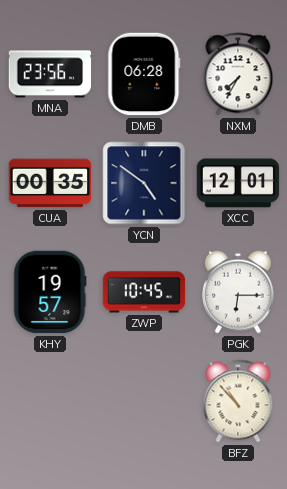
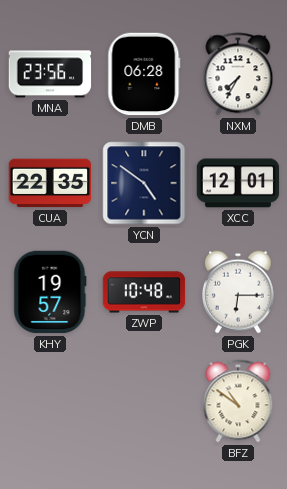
CUA: 00:35 -> 22:35 (50, 183)
ZWP: 10:45 -> 10:48 (144, 292)
BFZ: 10:53 -> 10:51 (238, 401)
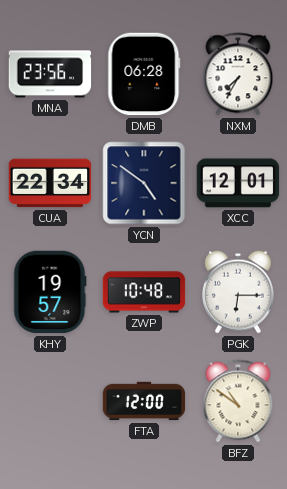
CUA: 22:35 -> 22:34 (50, 183)
FTA: none -> 12:00 (144, 401)
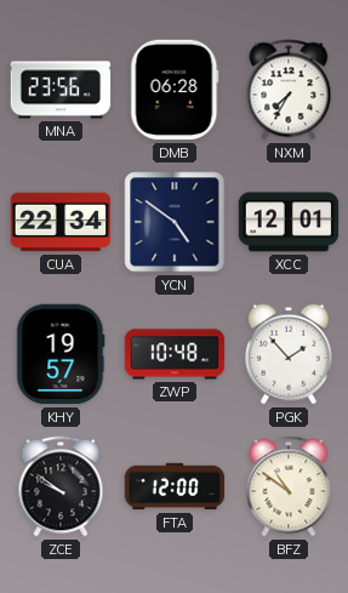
PGK: 6:15 -> 1:53 (289, 354)
ZCE: none -> 9:51 (61, 486)
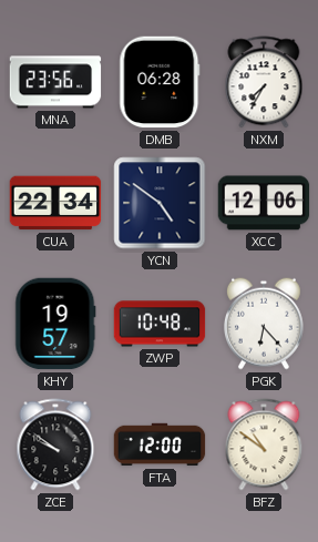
XCC: 12:01 -> 12:06 (264, 203)
PGK: 1:53 -> 6:23 (264, 324)
